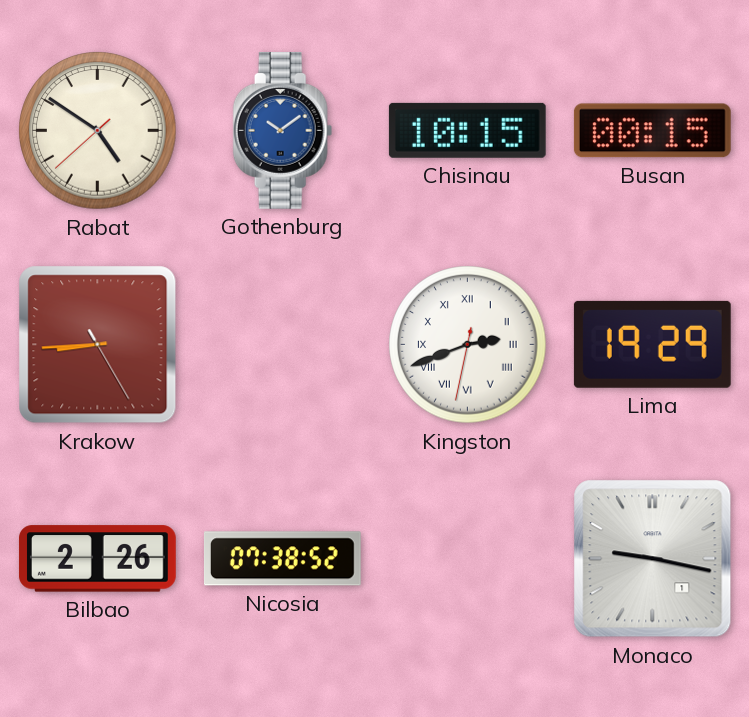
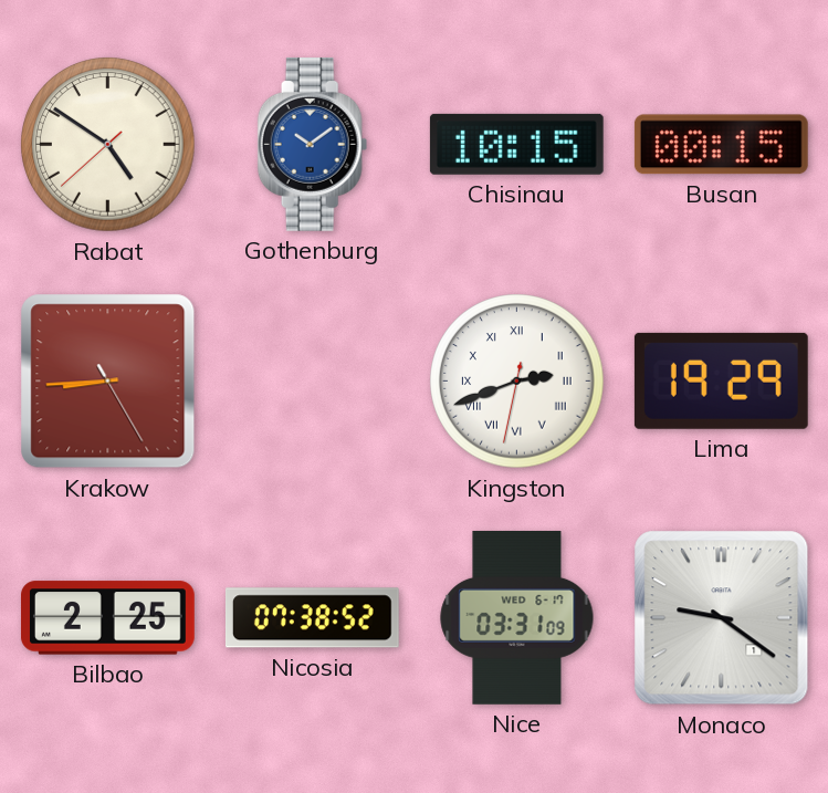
Bilbao: 2:26 -> 2:25 (107, 618)
Nice: none -> 03:31 (517, 617)
Monaco: 9:17 -> 9:21 (722, 618)
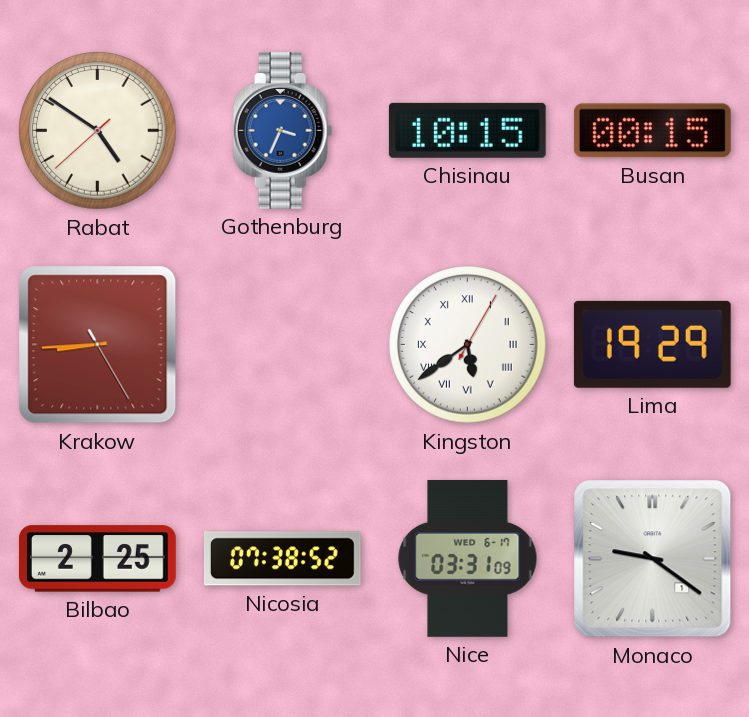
Gothenburg: 10:09 -> 3:34 (283, 130)
Kingston: 2:41 -> 5:39 (468, 345)
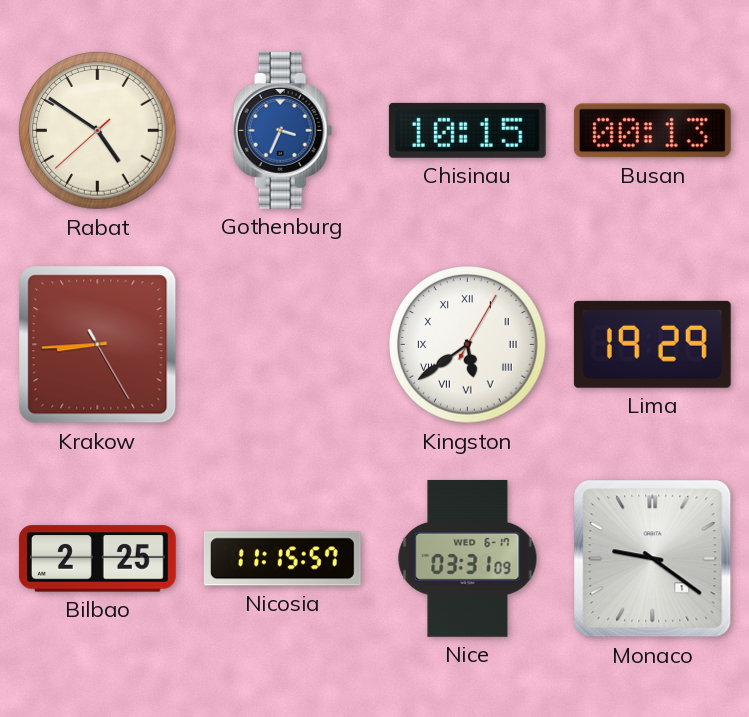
Busan: 00:15 -> 00:13 (652, 131)
Nicosia: 07:38 -> 11:15 (282, 559)
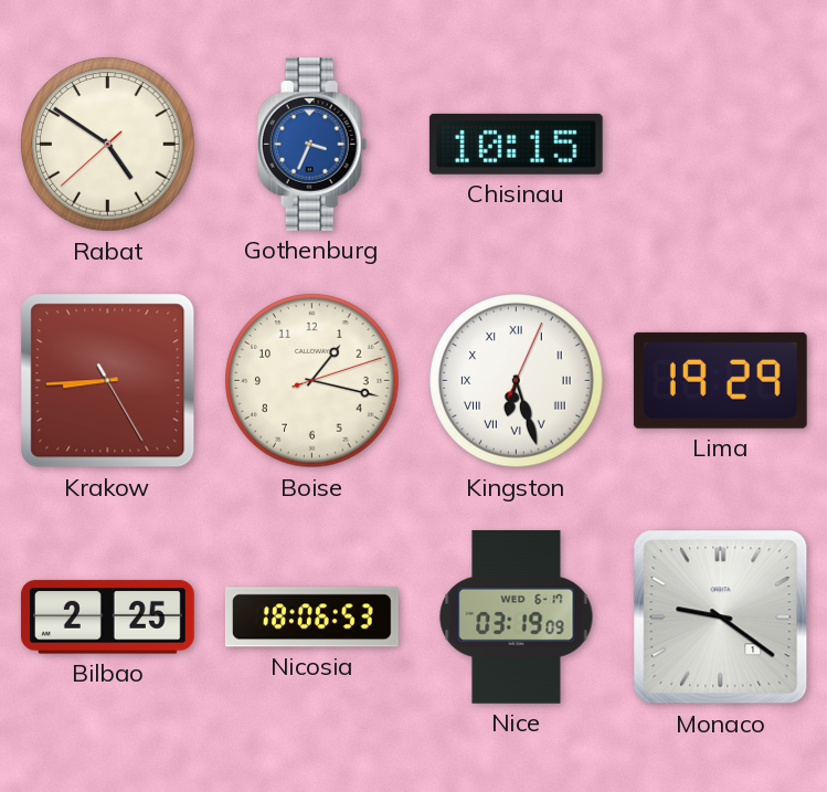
Busan: 00:13 -> none (652, 131)
Boise: none -> 1:17 (312, 381)
Kingston: 5:39 -> 6:27 (517, 381)
Nicosia: 11:15 -> 18:06 (311, 617)
Nice: 03:31 -> 03:19 (517, 616)
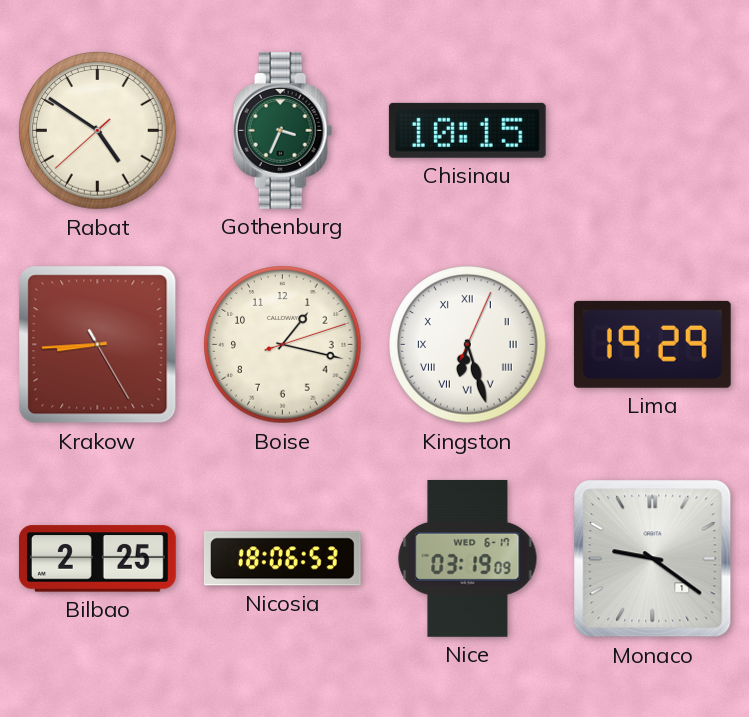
Gothenburg dial: blue -> green (283, 130)
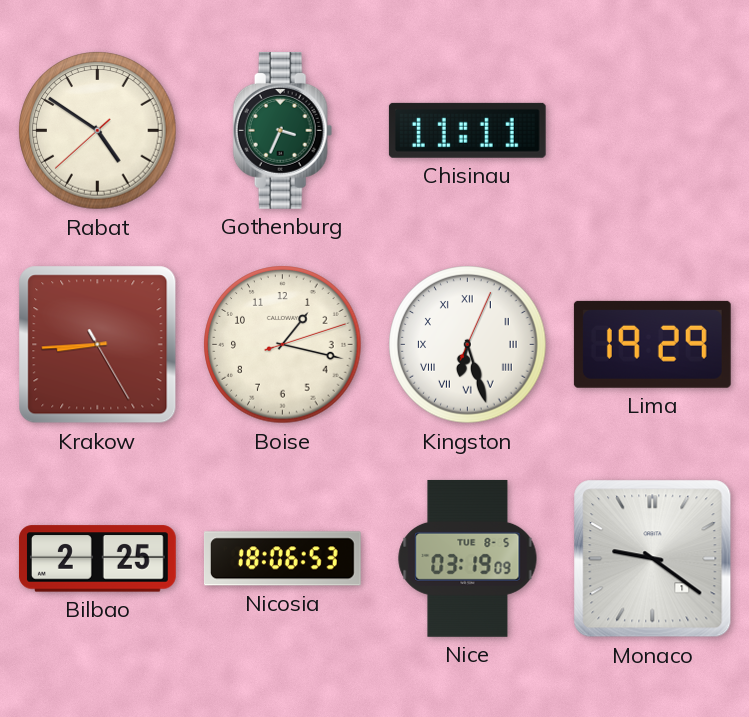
Chisinau: 10:15 -> 11:11 (467, 130)
Nice date: WED 6-17 -> TUE 8-5 (468, 558)
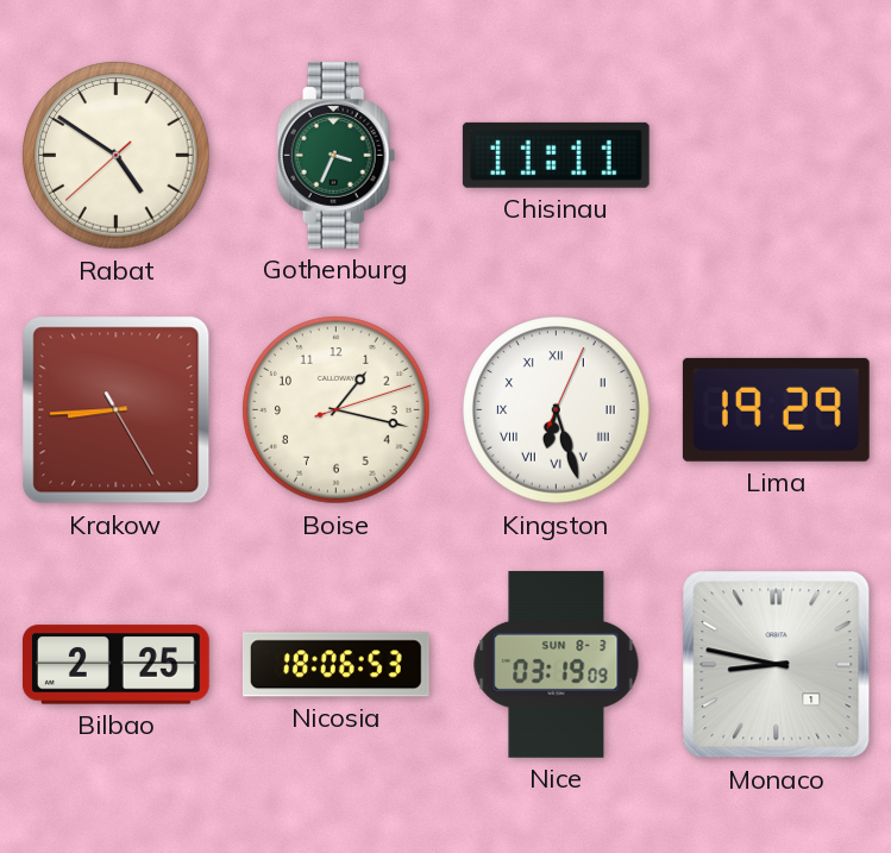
Nice date: TUE 8-5 -> SUN 8-3 (557, 664)
Monaco: 9:21 -> 8:47 (777, 665)
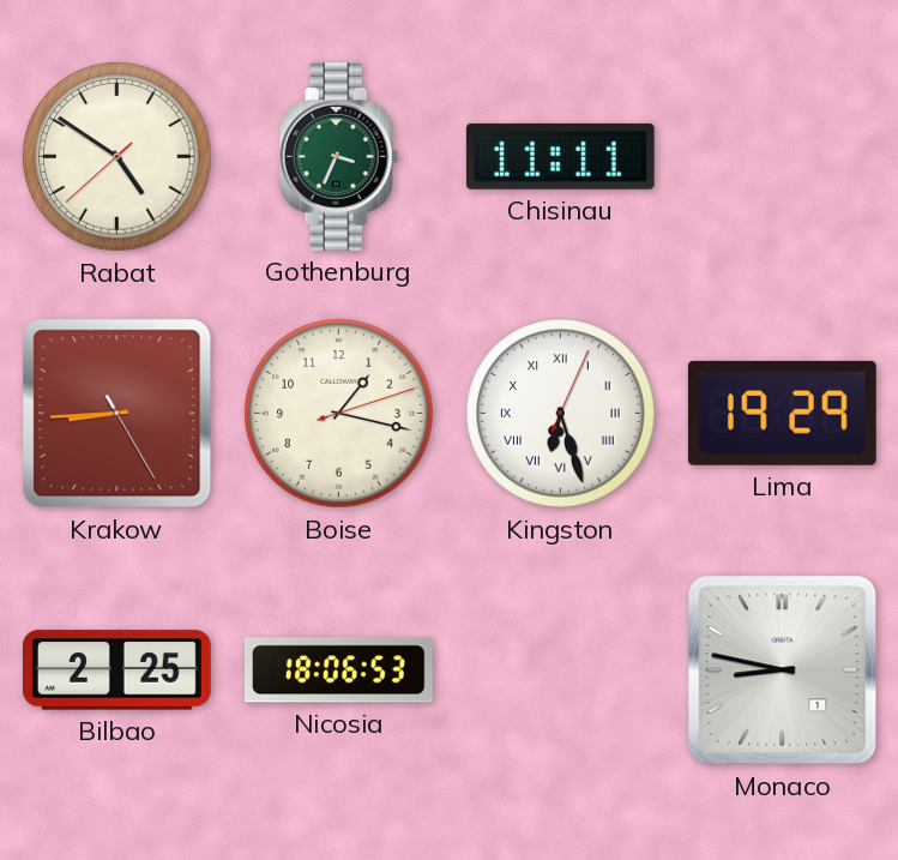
Nice: 03:19 -> none (557, 664)
